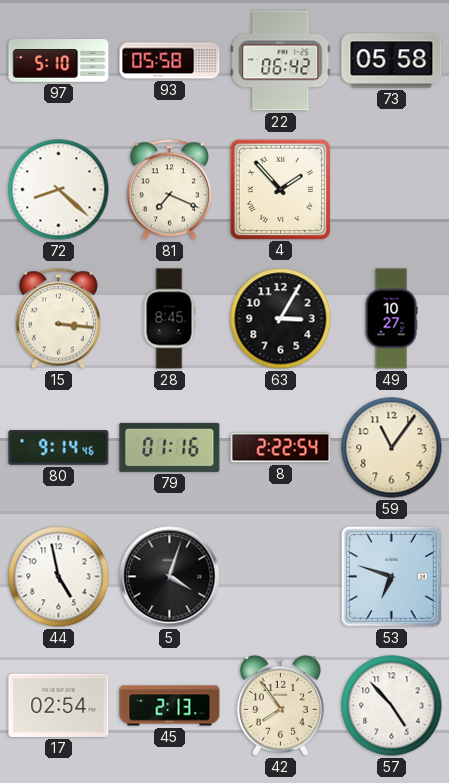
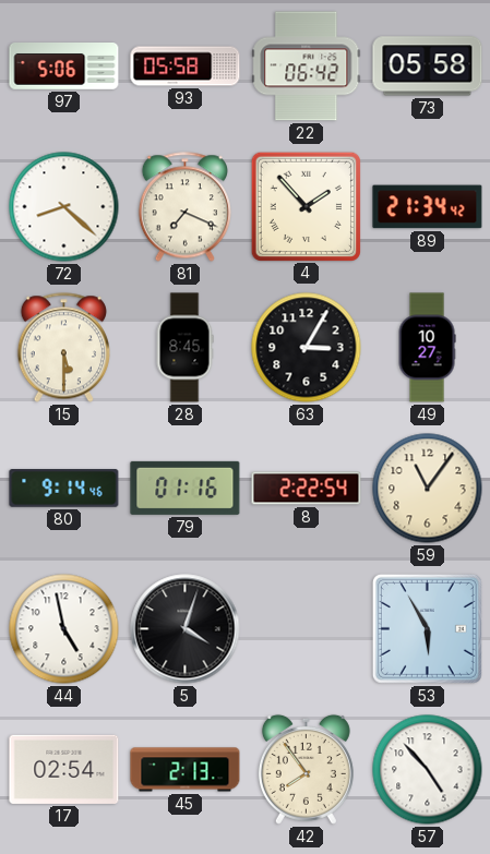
97: 5:10 -> 5:06 (64, 67)
89: none -> 21:34 (428, 207)
15: 3:16 -> 5:30 (63, 348)
53: 6:48 -> 5:55 (427, 628)
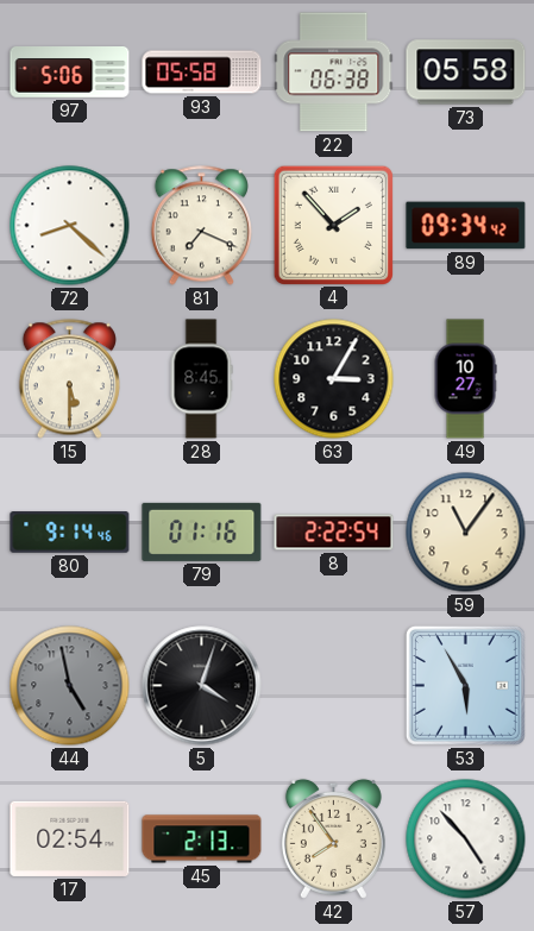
22: 06:42 -> 06:38 (334, 73)
89: 21:34 -> 09:34 (466, 226)
44 dial: white -> grey (70, 686)
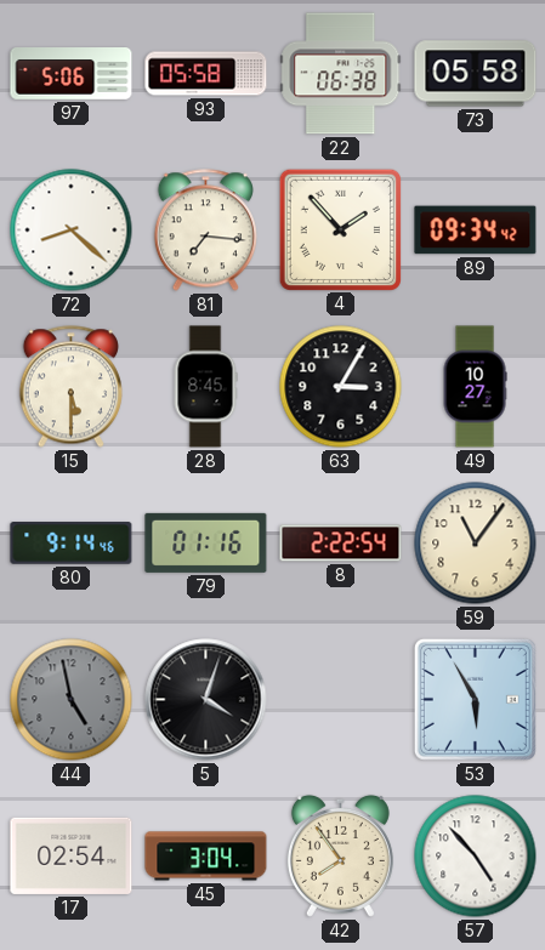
81: 7:19 -> 7:16 (205, 231)
45: 2:13 -> 3:04 (206, 857)
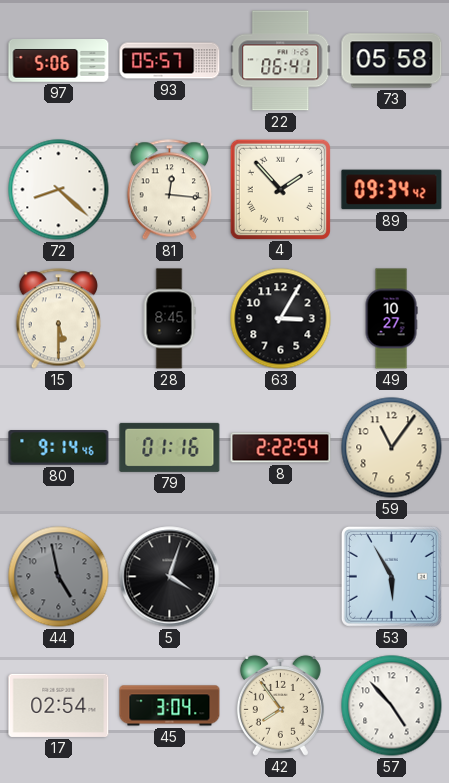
93: 05:58 -> 05:57 (170, 61)
22: 06:38 -> 06:41 (281, 61)
81: 7:16 -> 12:16 (169, 190)
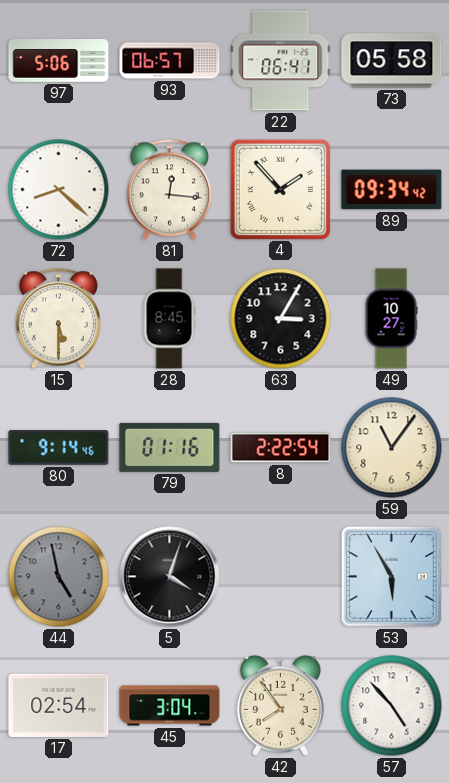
93: 05:57 -> 06:57 (170, 61)
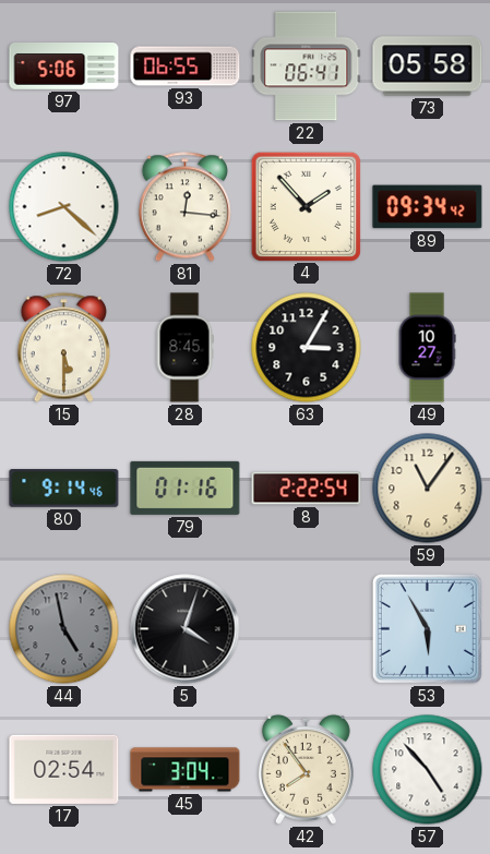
93: 06:57 -> 06:55 (186, 67)
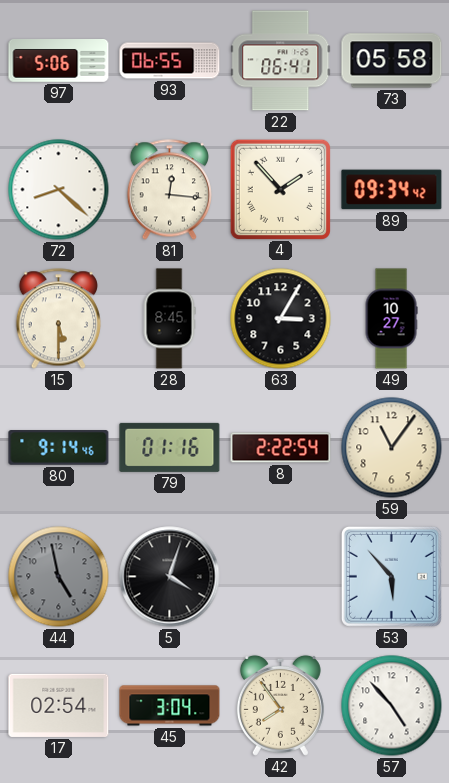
53: 5:55 -> 5:53 (391, 576)
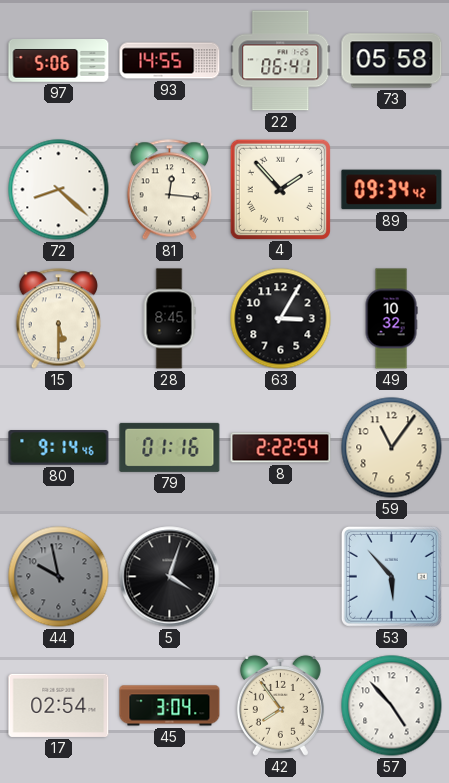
93: 06:55 -> 14:55 (170, 61)
49: 10:27 -> 10:32 (391, 319)
44: 4:58 -> 9:58 (59, 577)
